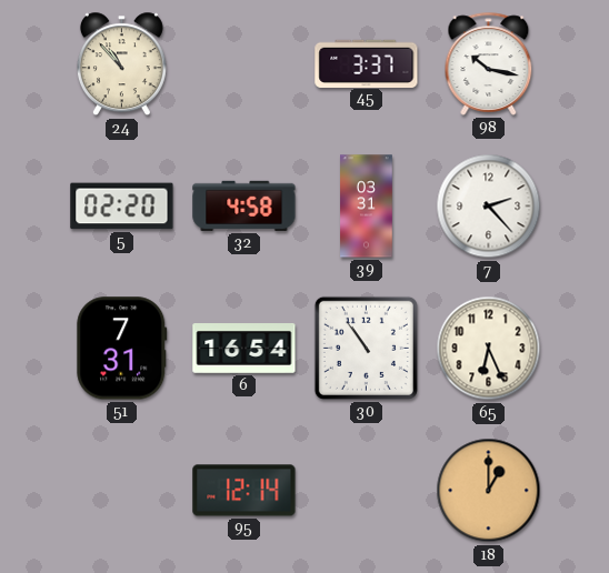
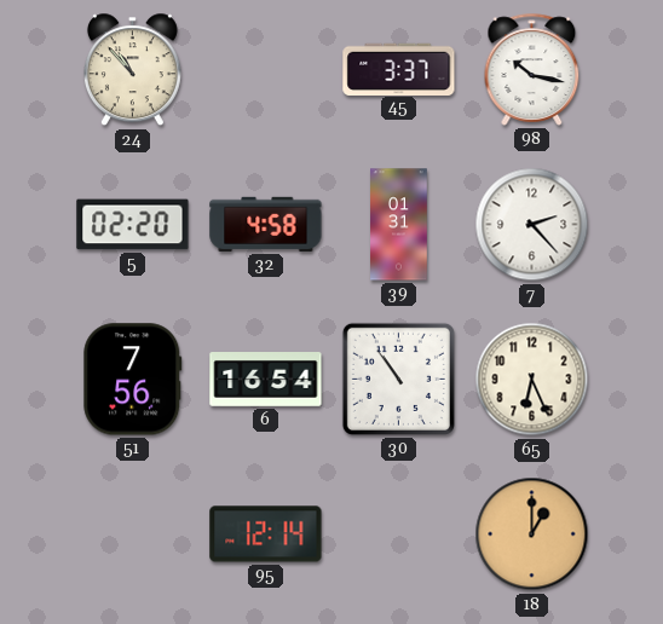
39: 03:31 -> 01:31 (399, 225)
51: 7:31 -> 7:56 (133, 380)
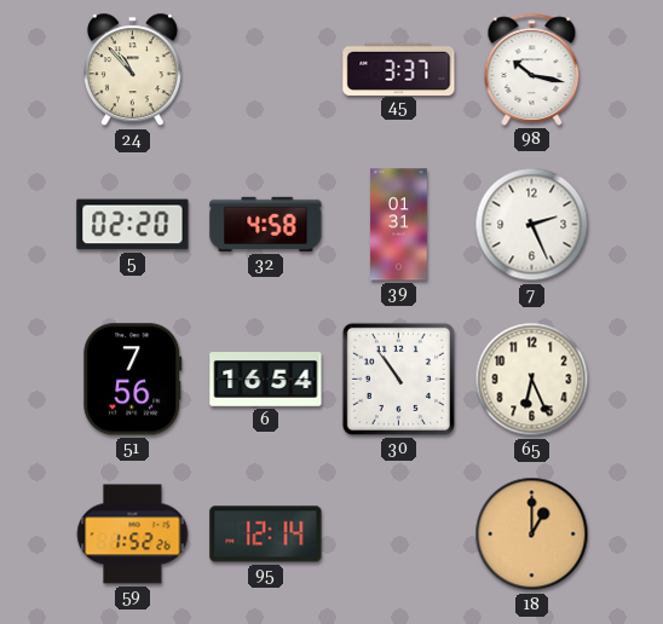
7: 2:23 -> 2:26 (532, 225)
59: none -> 1:52 (133, 535)
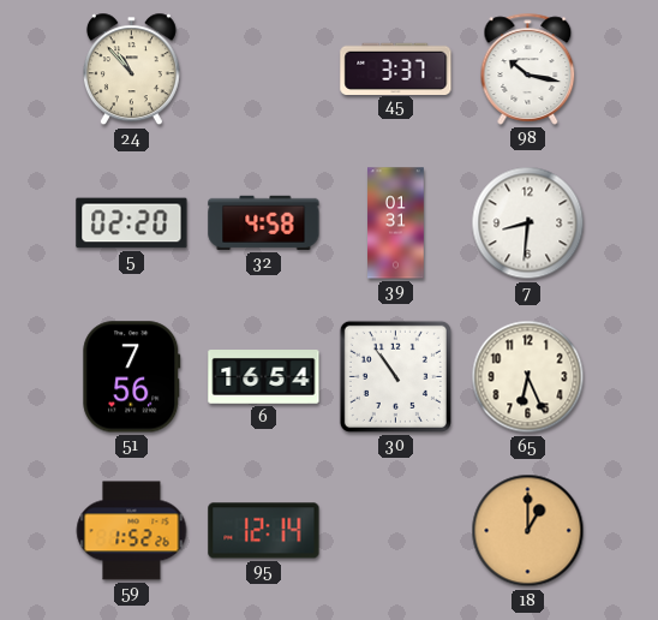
7: 2:26 -> 8:31 (528, 223)
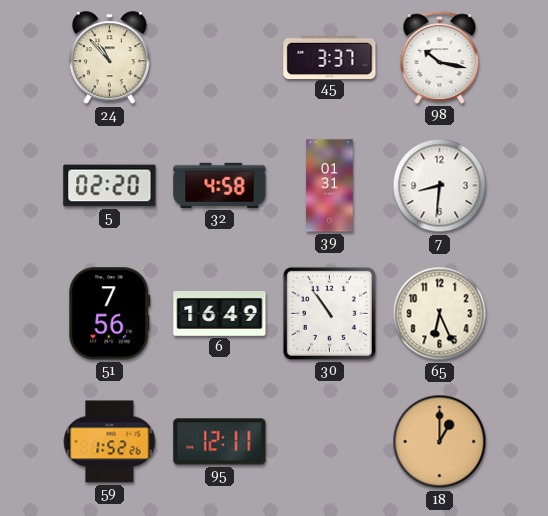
6: 16:54 -> 16:49 (220, 314)
95: 12:14 -> 12:11 (220, 442)
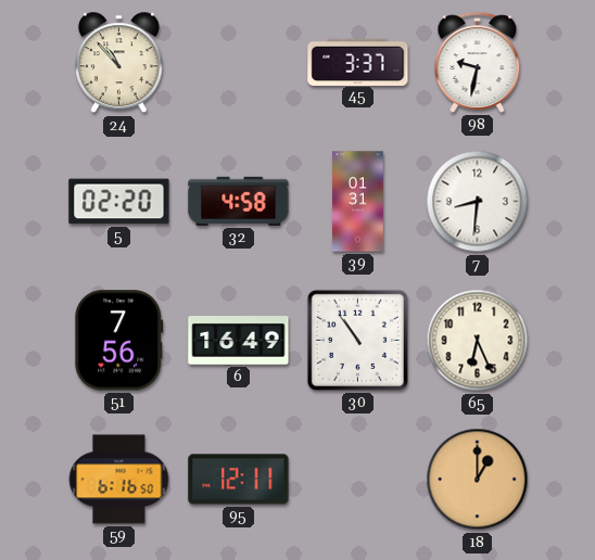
98: 10:17 -> 9:32 (478, 62)
59: 1:52 -> 6:16 (119, 480)
